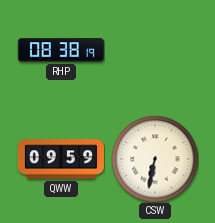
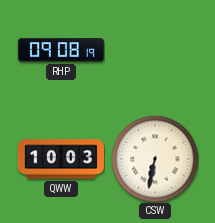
RHP: 08:38 -> 09:08 (61, 50)
QWW: 09:59 -> 10:03 (61, 159)
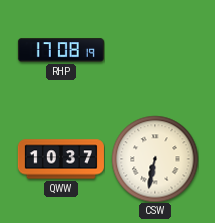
RHP: 09:08 -> 17:08 (61, 50)
QWW: 10:03 -> 10:37 (61, 159)
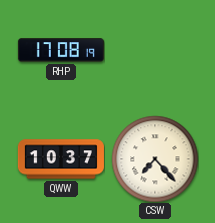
CSW: 6:32 -> 7:23 (155, 159)
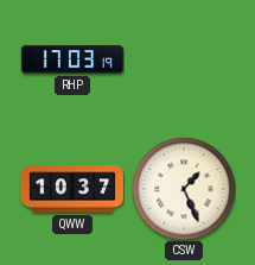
RHP: 17:08 -> 17:03 (72, 59)
CSW: 7:23 -> 1:26 (184, 189)
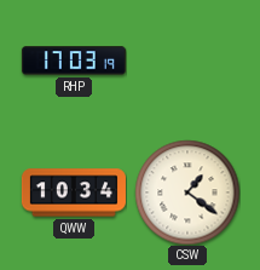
QWW: 10:37 -> 10:34 (74, 193)
CSW: 1:26 -> 1:21 (187, 193)
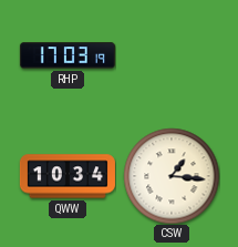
CSW: 1:21 -> 1:16 (172, 176)
